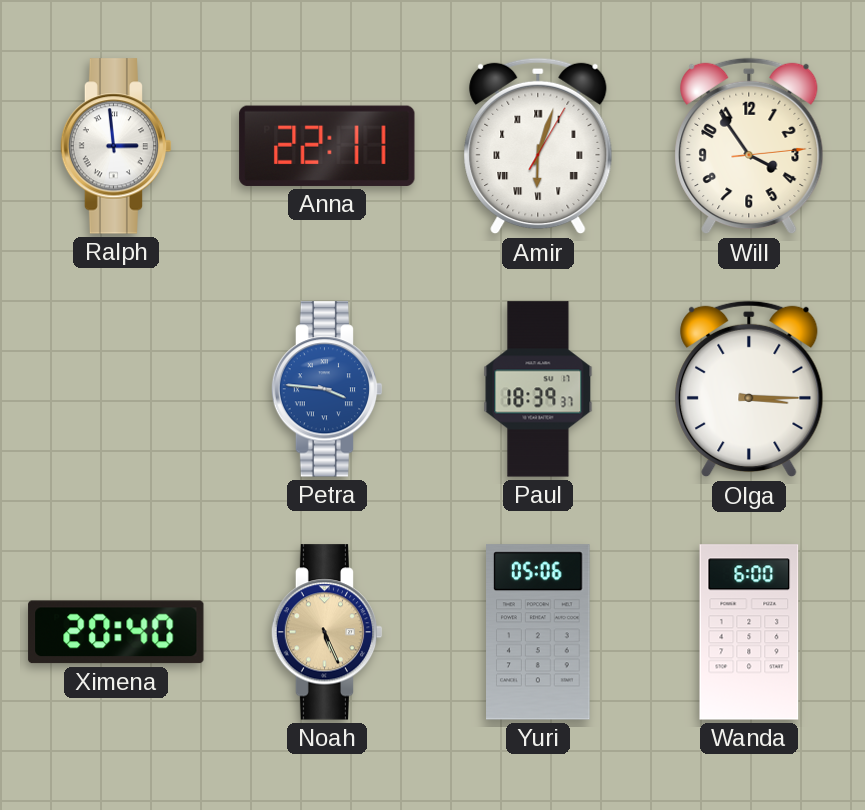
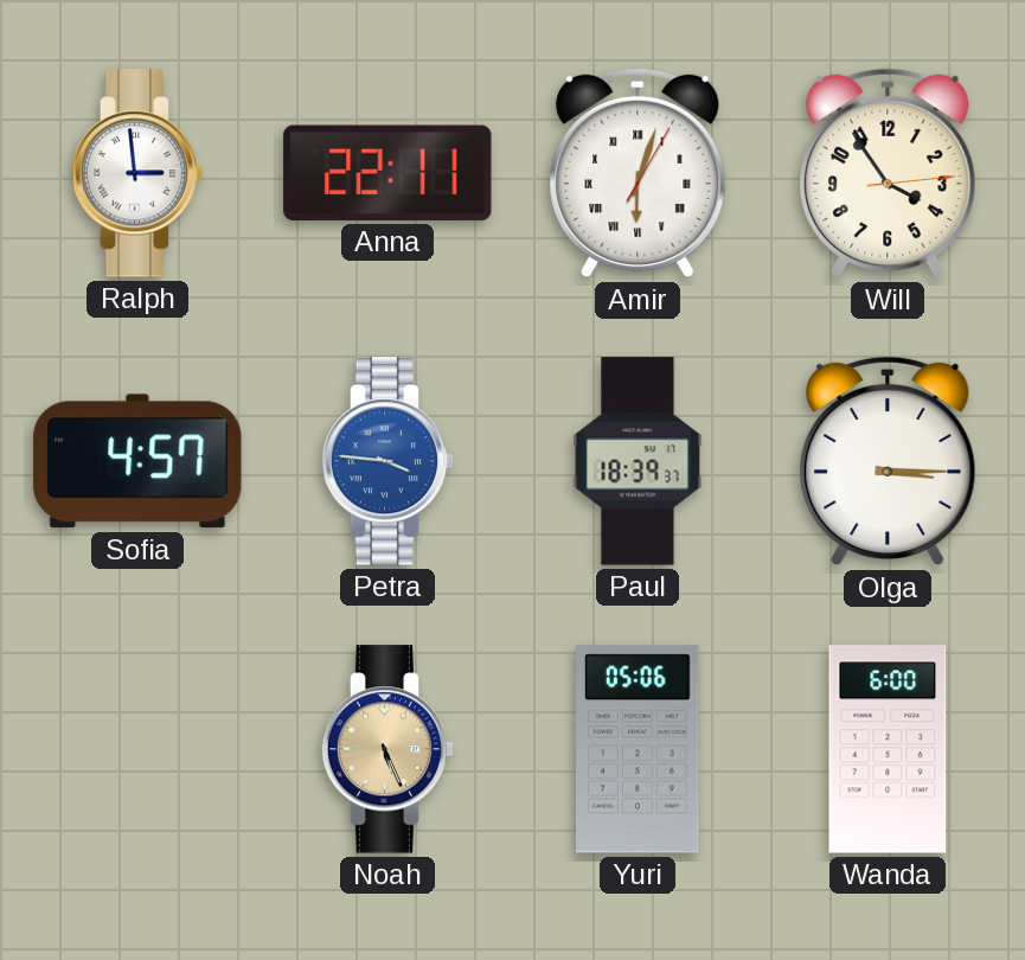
Sofia: none -> 4:57 (137, 461)
Ximena: 20:40 -> none (116, 632)
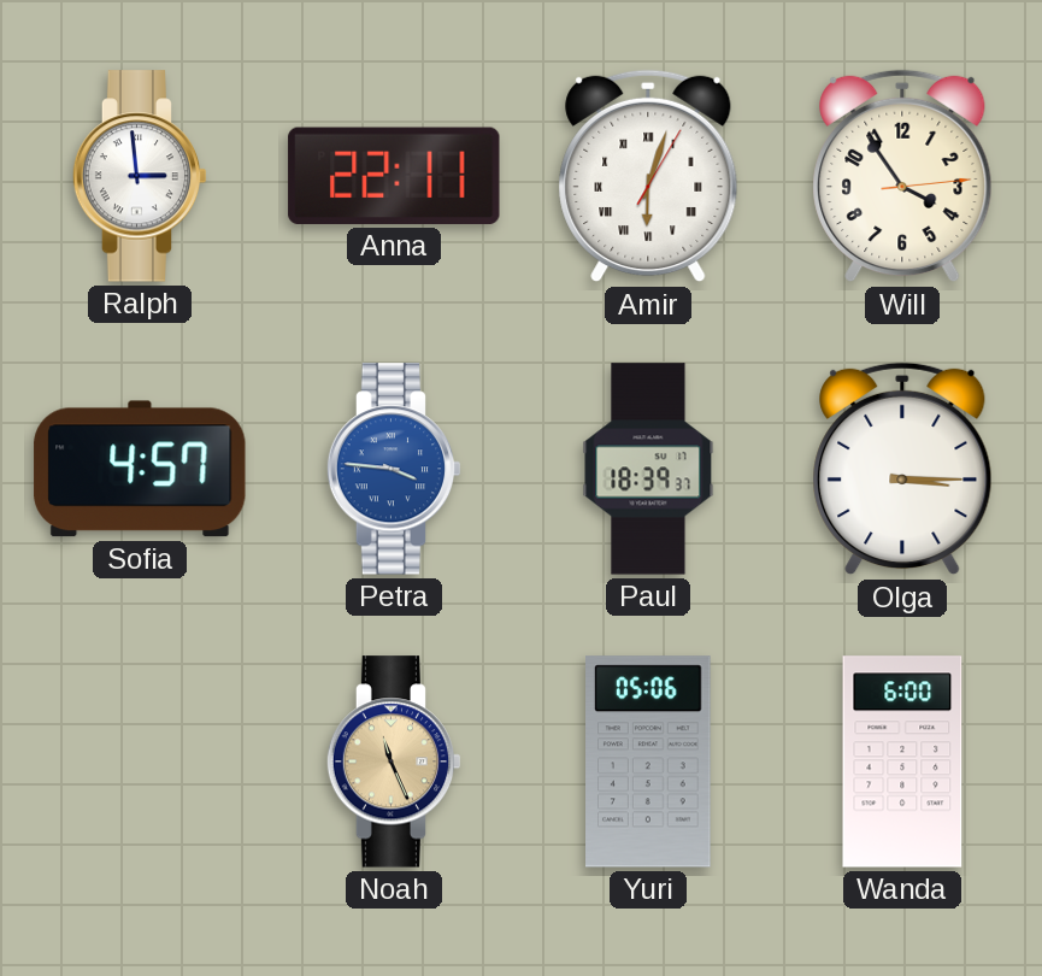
Noah: 5:26 -> 11:26 (394, 762)
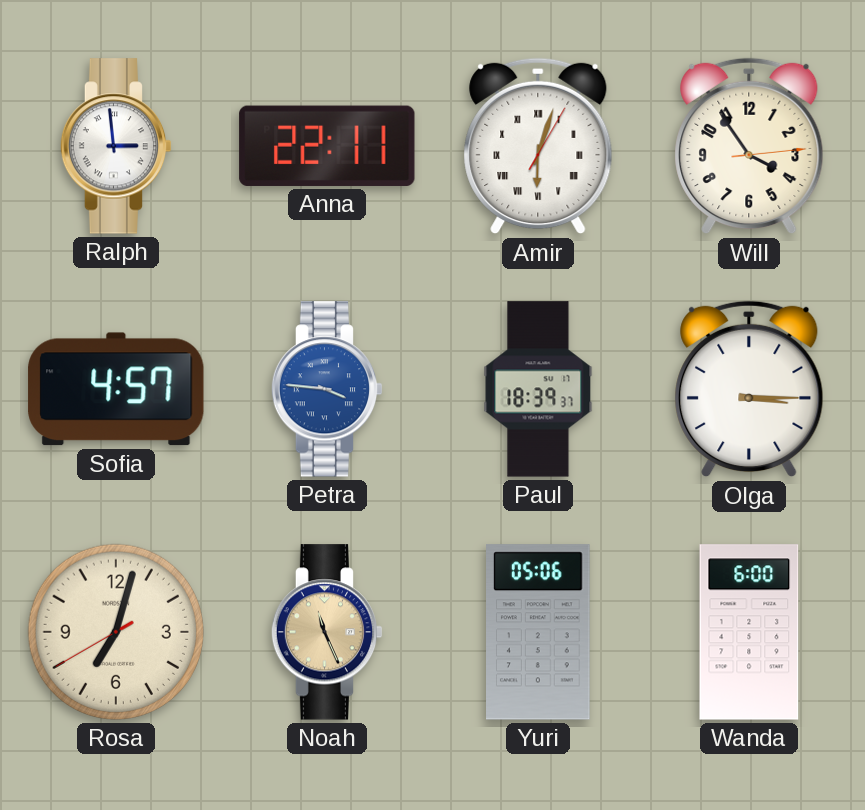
Rosa: none -> 7:02 (116, 632)
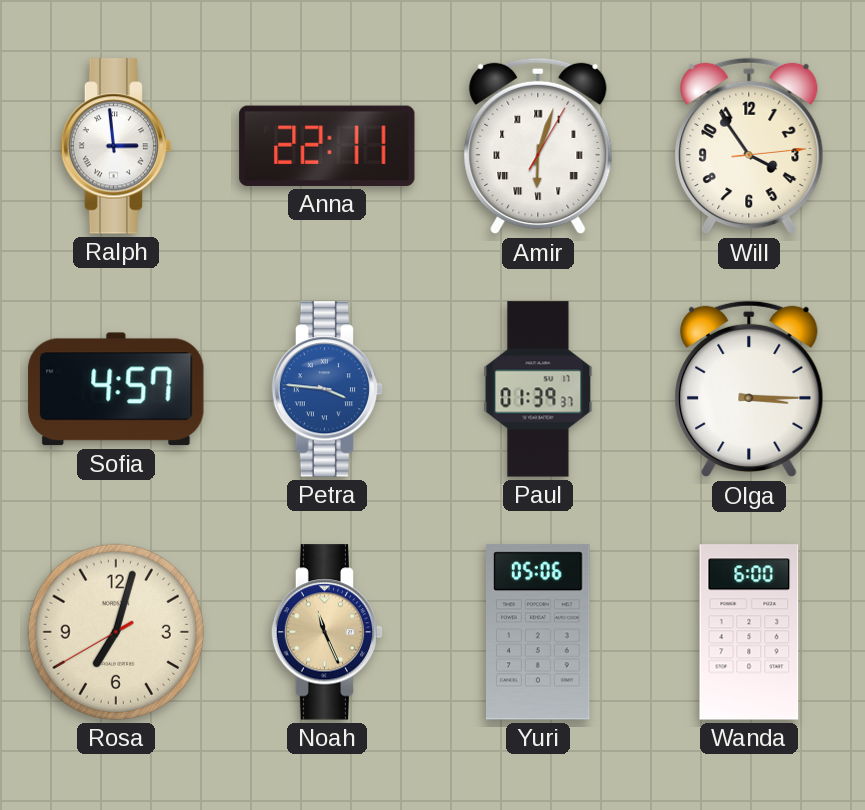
Paul: 18:39 -> 01:39 (538, 389)
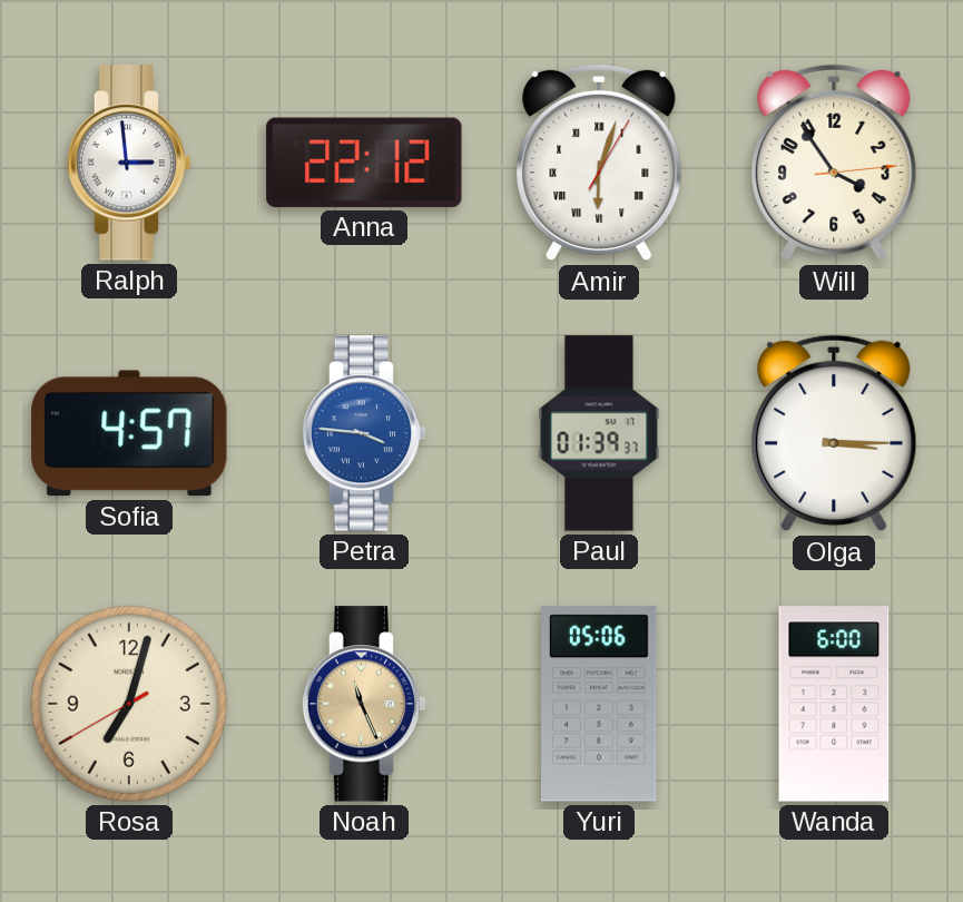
Anna: 22:11 -> 22:12 (364, 163)
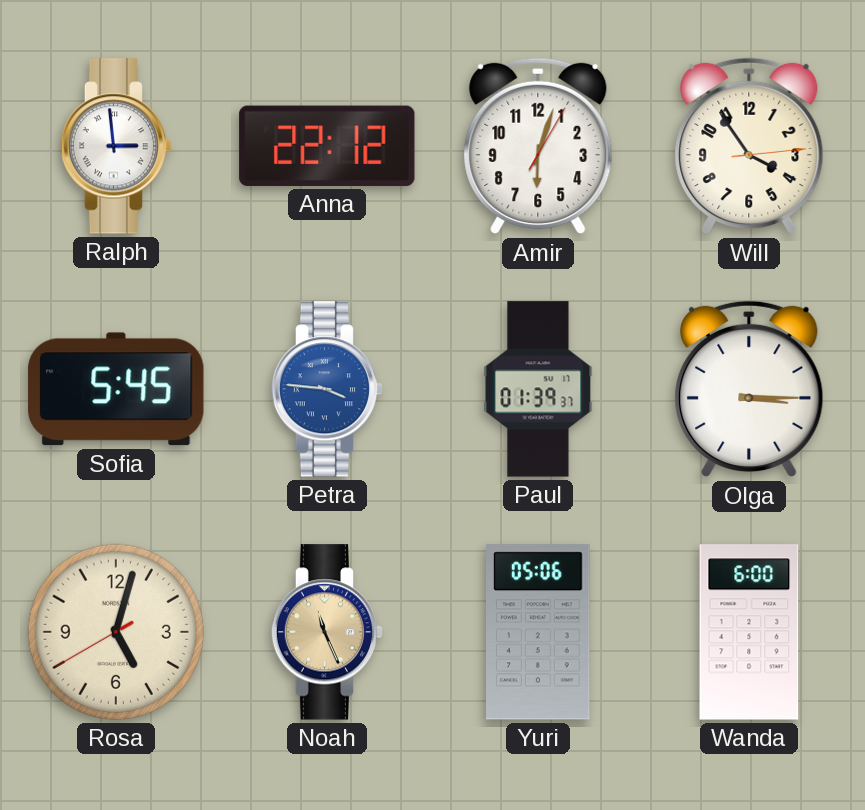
Amir numerals: Roman -> Arabic (538, 146)
Sofia: 4:57 -> 5:45 (116, 389)
Rosa: 7:02 -> 5:02 (116, 632)
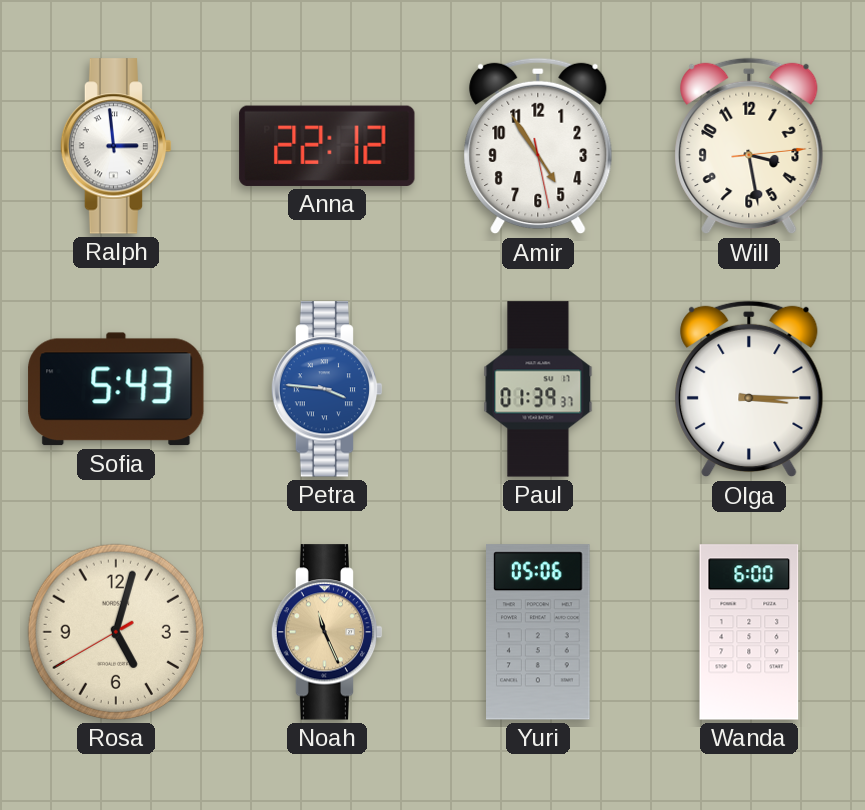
Amir: 6:03 -> 4:54 (538, 146)
Will: 3:54 -> 3:28 (749, 146)
Sofia: 5:45 -> 5:43 (116, 389)
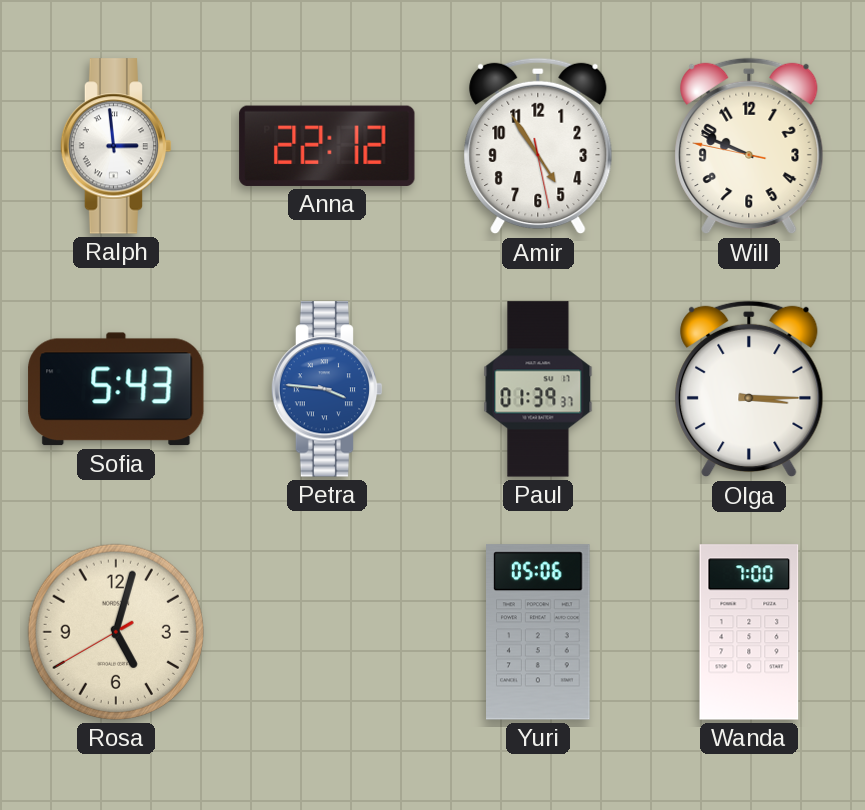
Will: 3:28 -> 9:48 (749, 146)
Noah: 11:26 -> none (327, 632)
Wanda: 6:00 -> 7:00 (749, 632)
